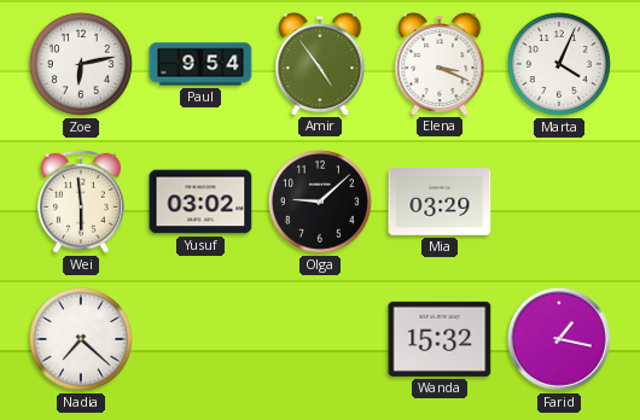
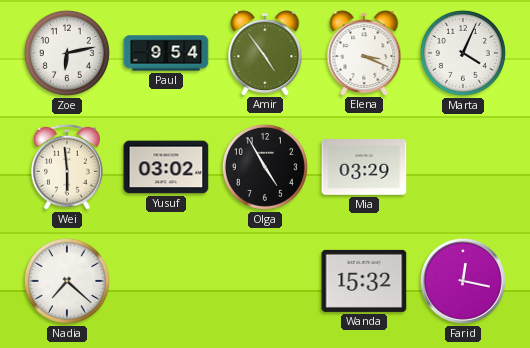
Olga: 9:08 -> 4:55 (265, 167)
Farid: 1:17 -> 12:17 (463, 281)
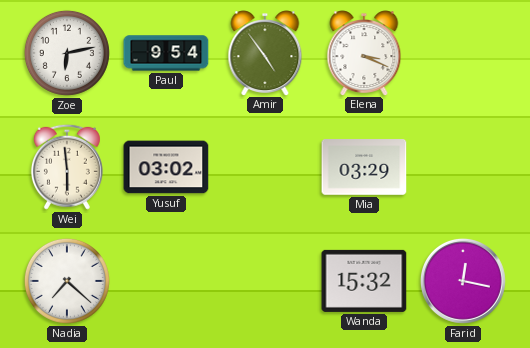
Marta: 4:04 -> none (463, 53)
Olga: 4:55 -> none (265, 167)
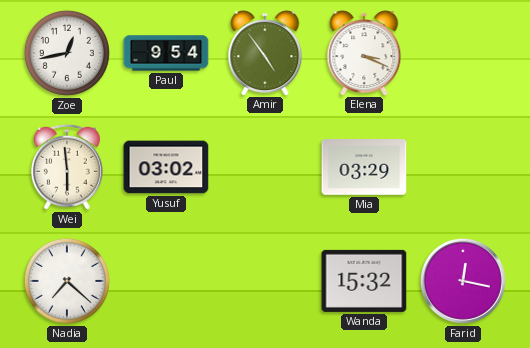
Zoe: 6:13 -> 12:43 (67, 53)
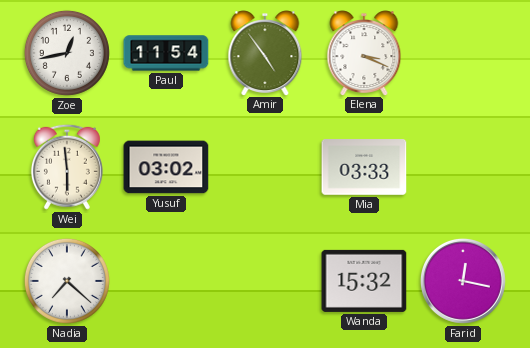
Paul: 9:54 -> 11:54 (166, 53)
Mia: 03:29 -> 03:33 (364, 167)
